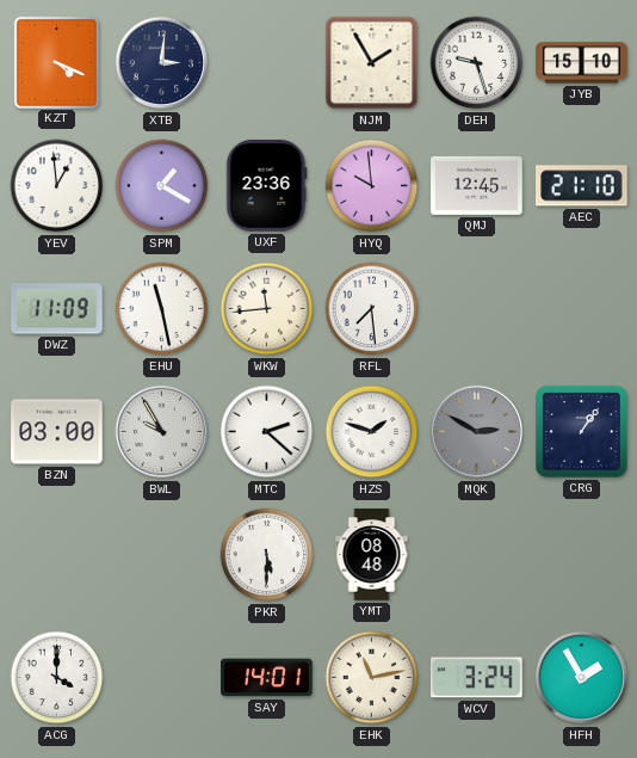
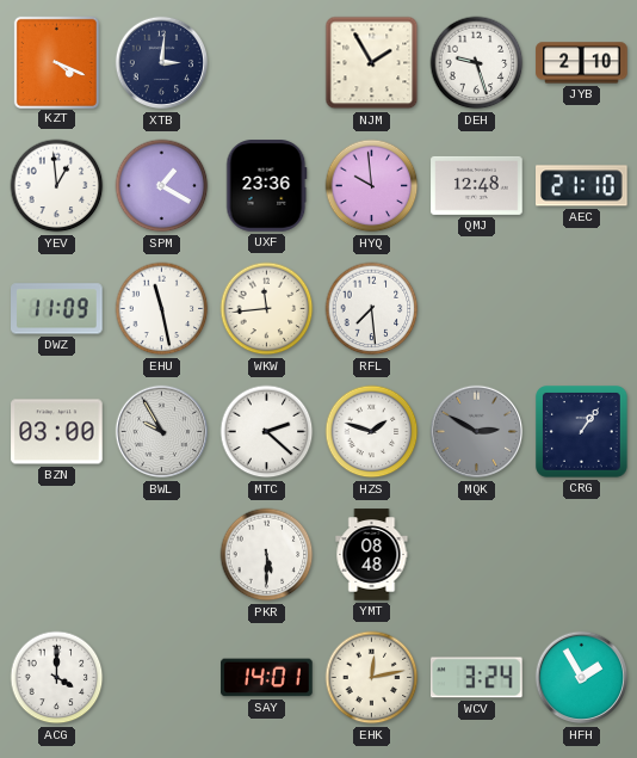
JYB: 15:10 -> 2:10 (582, 63)
QMJ: 12:45 -> 12:48 (477, 185)
EHK: 11:13 -> 12:13 (372, 678)
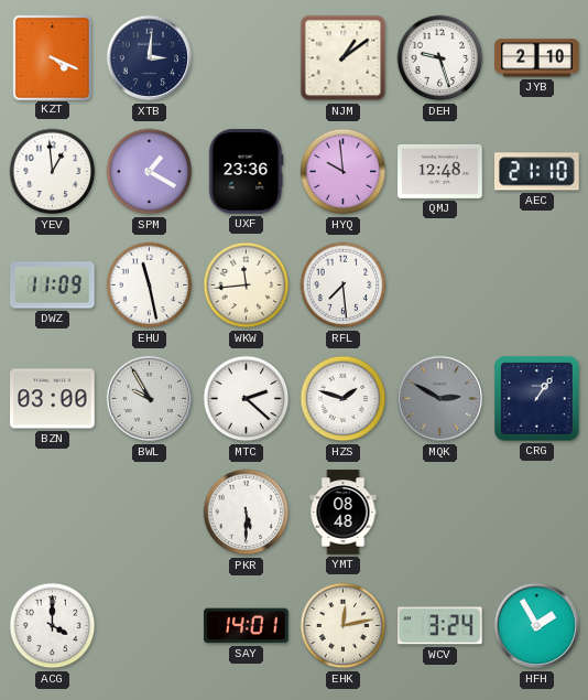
NJM: 1:55 -> 1:09 (344, 58)
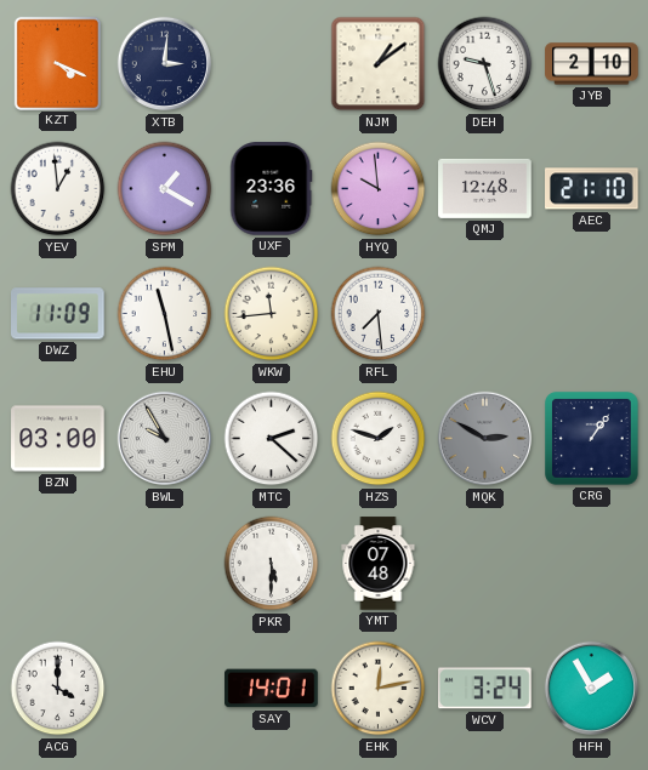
YMT: 08:48 -> 07:48 (379, 564)
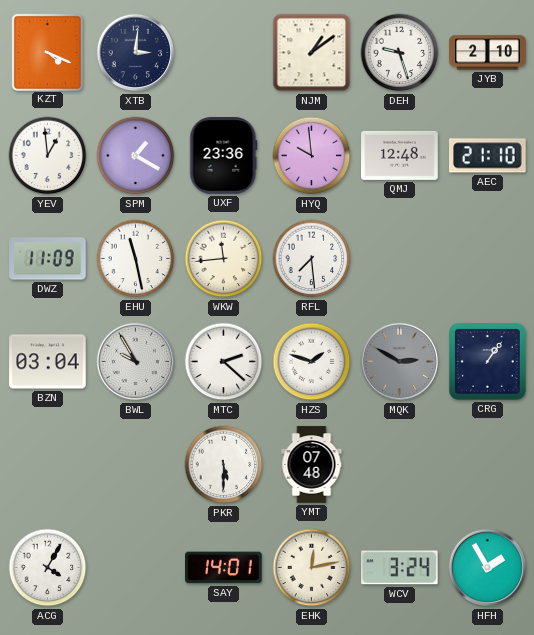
BZN: 03:00 -> 03:04 (48, 362)
ACG: 4:00 -> 4:05 (48, 568)
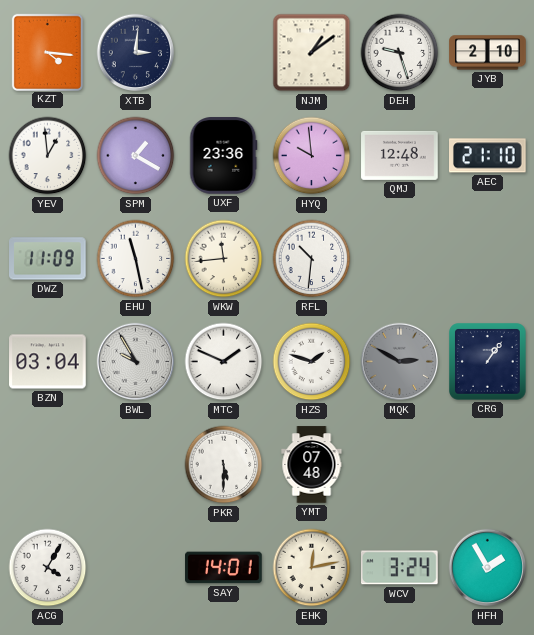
KZT: 4:19 -> 4:16 (47, 52)
RFL: 7:29 -> 10:31 (312, 259)
MTC: 2:22 -> 1:49 (224, 362)
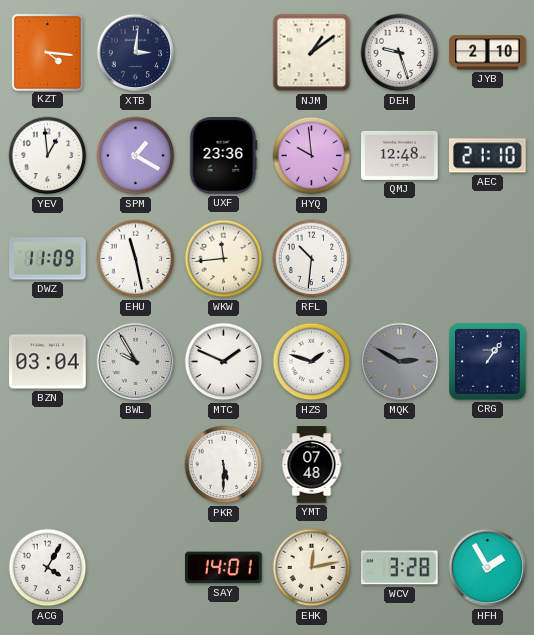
WCV: 3:24 -> 3:28 (400, 568)
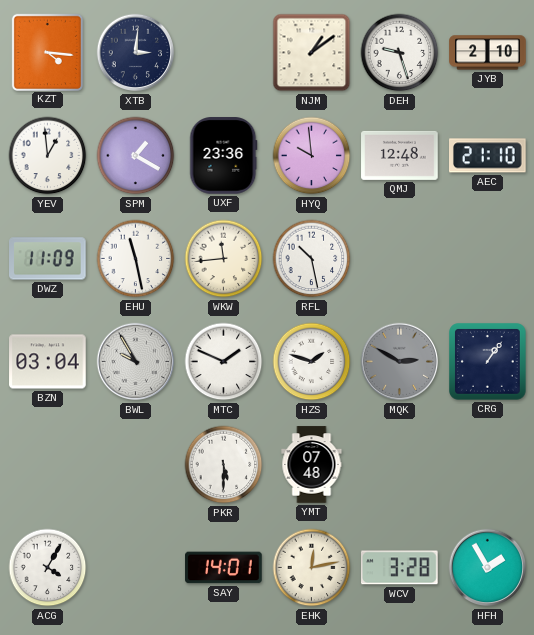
RFL: 10:31 -> 10:28 (312, 259)
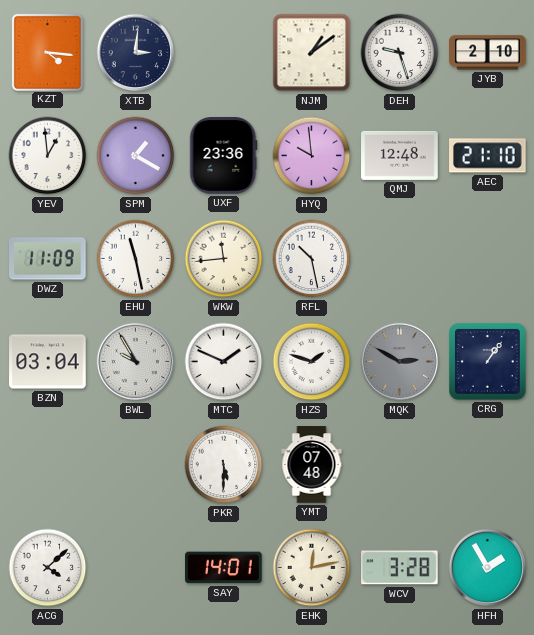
ACG: 4:05 -> 4:08 (48, 568)
